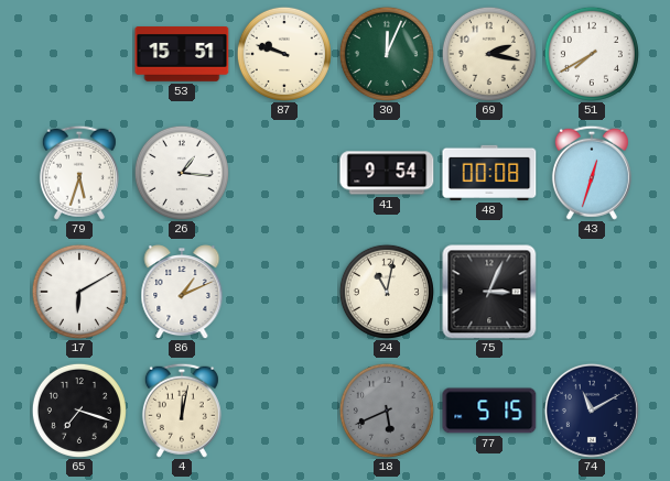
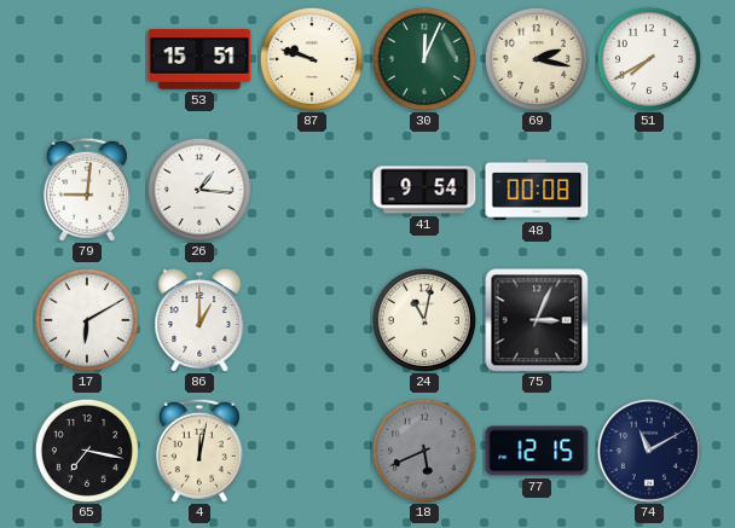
79: 5:33 -> 9:01 (87, 190)
43: 12:33 -> none (592, 173)
86: 1:11 -> 1:00 (199, 320)
65: 7:18 -> 7:17 (87, 451)
77: 5:15 -> 12:15 (537, 451)
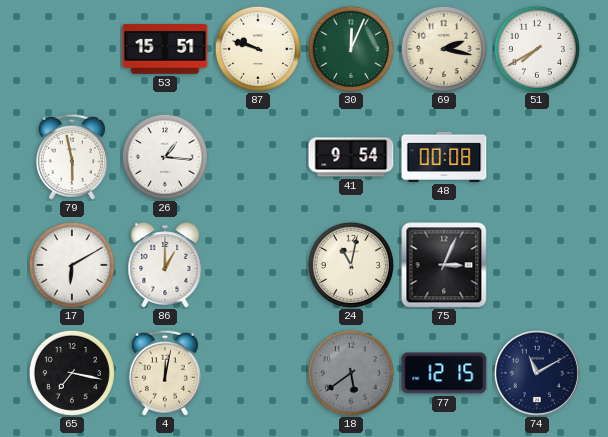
79: 9:01 -> 5:58 (72, 157)
18: 5:41 -> 5:39 (351, 373)
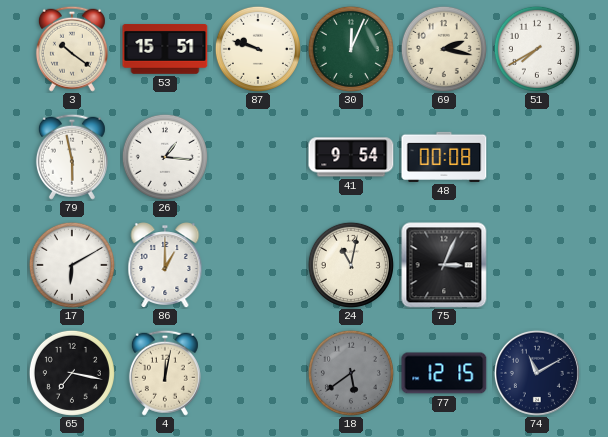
3: none -> 10:21 (72, 49)
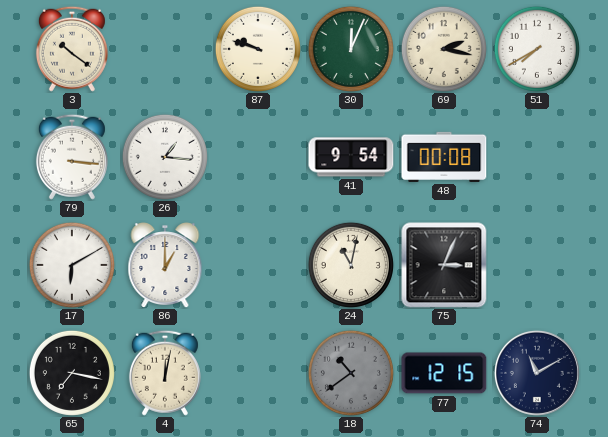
53: 15:51 -> none (165, 50)
79: 5:58 -> 3:16 (72, 157)
18: 5:39 -> 10:39 (351, 373)
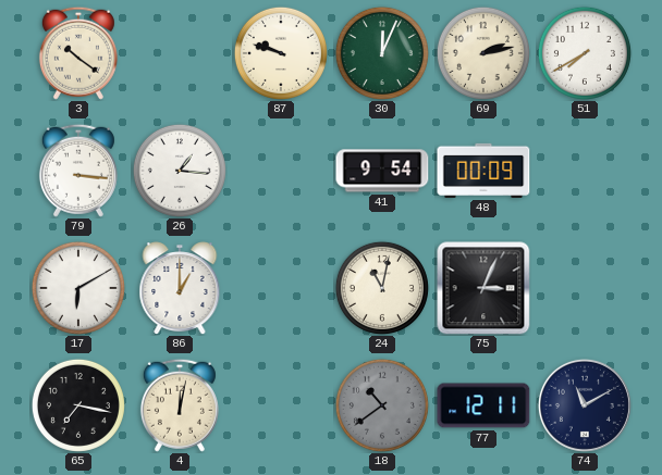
69: 2:17 -> 2:13 (483, 53)
48: 00:08 -> 00:09 (483, 171)
77: 12:15 -> 12:11 (483, 405)
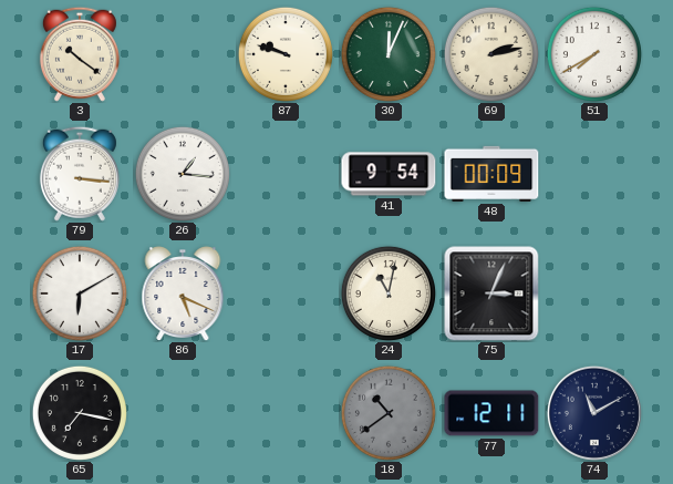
86: 1:00 -> 5:19 (183, 294)
4: 12:02 -> none (180, 405)
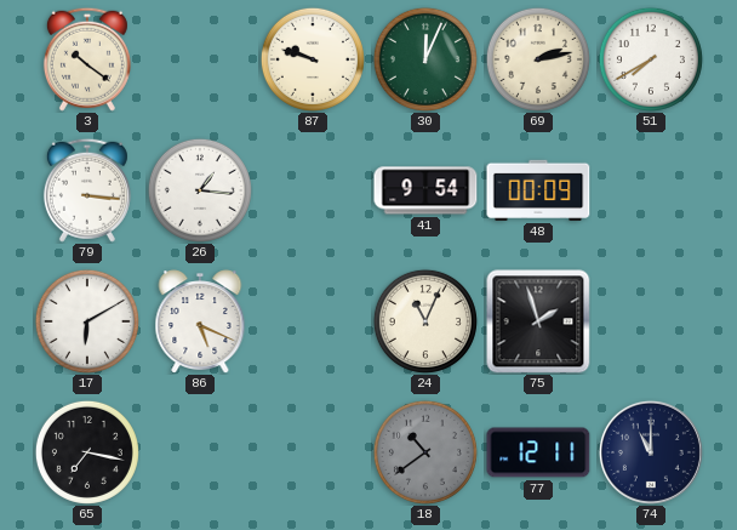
24: 11:02 -> 11:04 (425, 321)
75: 3:04 -> 1:57 (538, 321)
74: 11:10 -> 11:00 (651, 452)
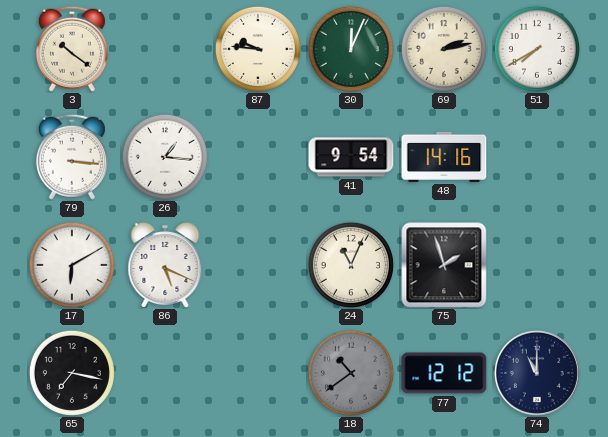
87: 9:48 -> 9:46 (258, 49)
48: 00:09 -> 14:16 (444, 157)
77: 12:11 -> 12:12 (444, 373)
